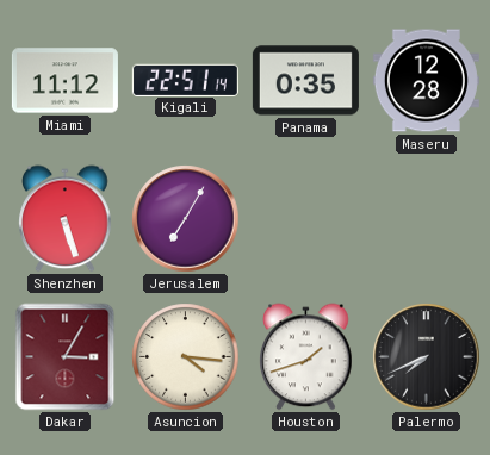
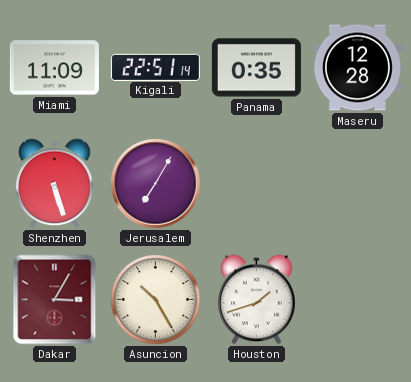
Miami: 11:12 -> 11:09 (54, 68)
Asuncion: 4:16 -> 10:25 (156, 300)
Palermo: 7:41 -> none (427, 357)
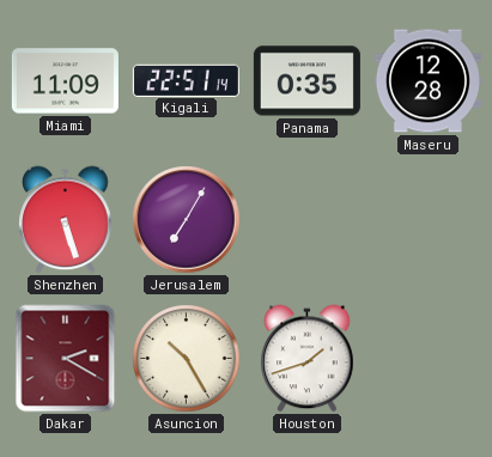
Dakar: 3:05 -> 2:20 (66, 359)
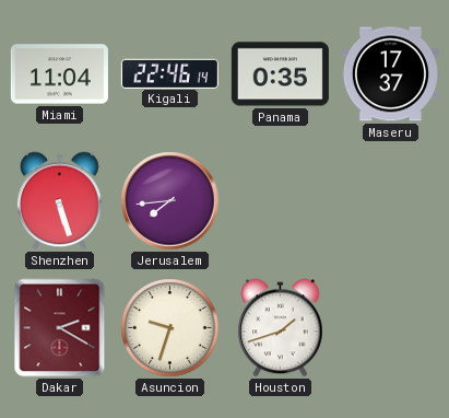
Miami: 11:09 -> 11:04 (59, 74)
Kigali: 22:51 -> 22:46 (169, 73)
Maseru: 12:28 -> 17:37 (390, 74)
Jerusalem: 7:05 -> 7:44 (170, 201)
Asuncion: 10:25 -> 9:33 (170, 328)
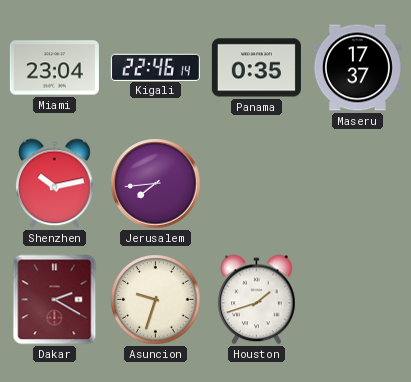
Miami: 11:04 -> 23:04 (54, 68)
Shenzhen: 5:27 -> 10:13 (55, 184)
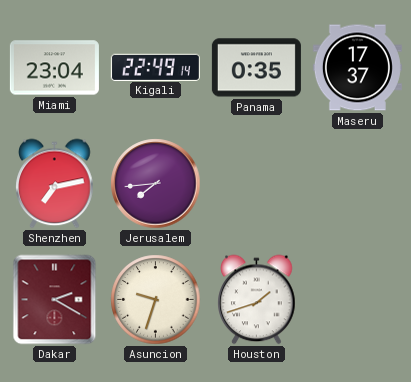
Kigali: 22:46 -> 22:49 (155, 67)
Shenzhen: 10:13 -> 7:13 (55, 184)
